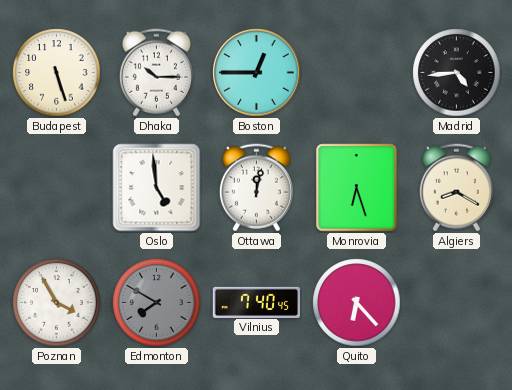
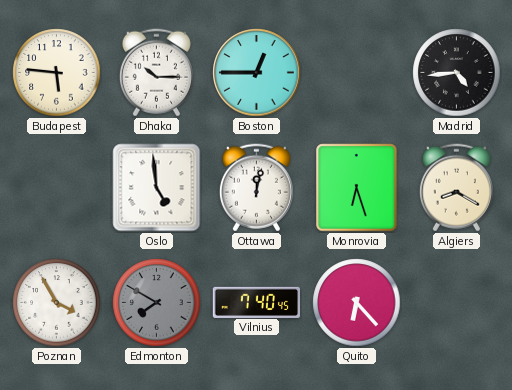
Budapest: 5:27 -> 5:46 (57, 73)
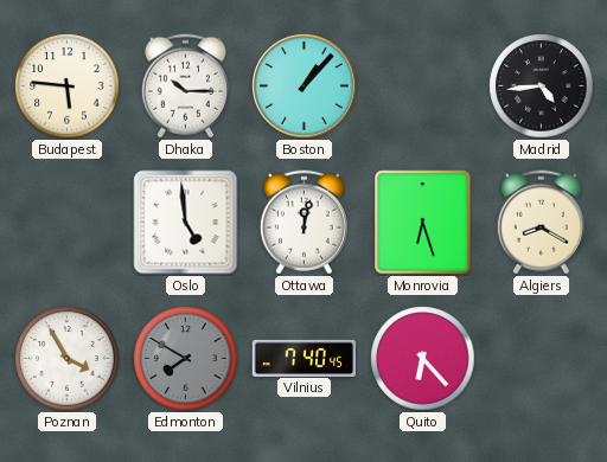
Boston: 12:45 -> 1:07 (305, 86)
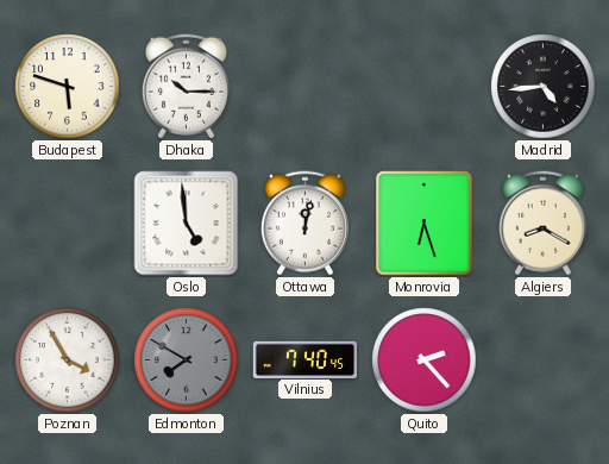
Budapest: 5:46 -> 5:48 (68, 87)
Boston: 1:07 -> none (305, 86)
Quito: 6:23 -> 2:23 (425, 360)
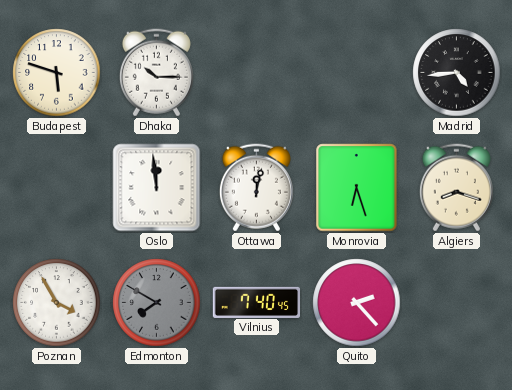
Oslo: 4:59 -> 11:59 (157, 188)
Algiers: 8:20 -> 8:18 (456, 188)
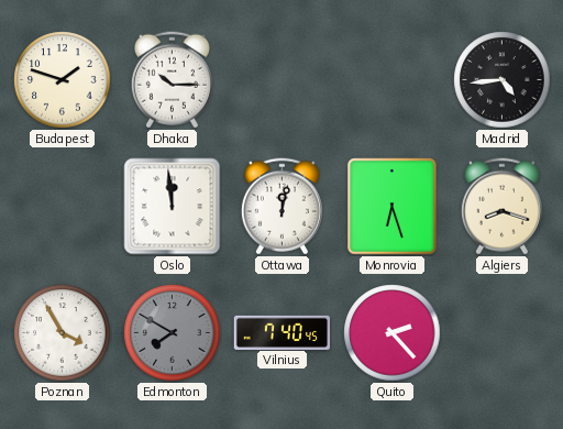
Budapest: 5:48 -> 1:48 (63, 80)
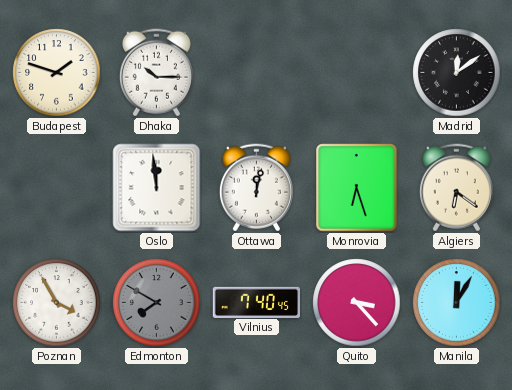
Madrid: 4:44 -> 12:09 (457, 73)
Algiers: 8:18 -> 6:21 (456, 188)
Quito: 2:23 -> 3:23 (357, 303)
Manila: none -> 12:05 (457, 303)
